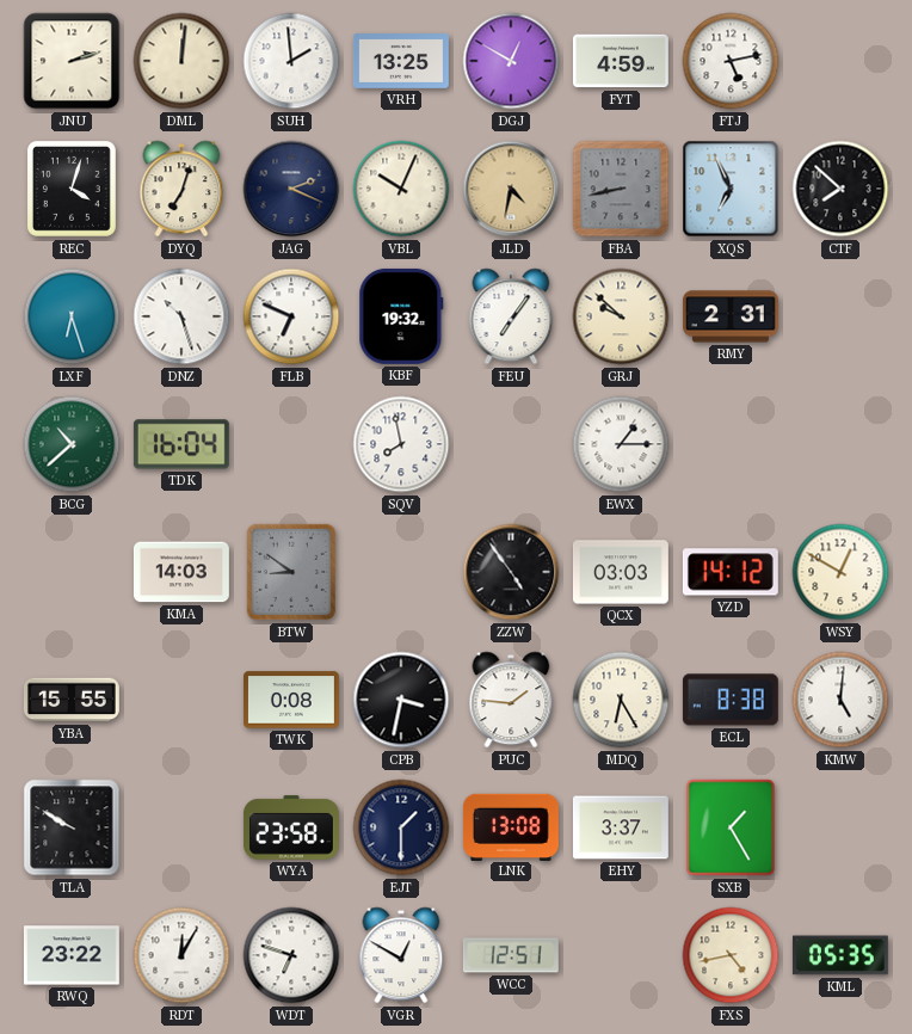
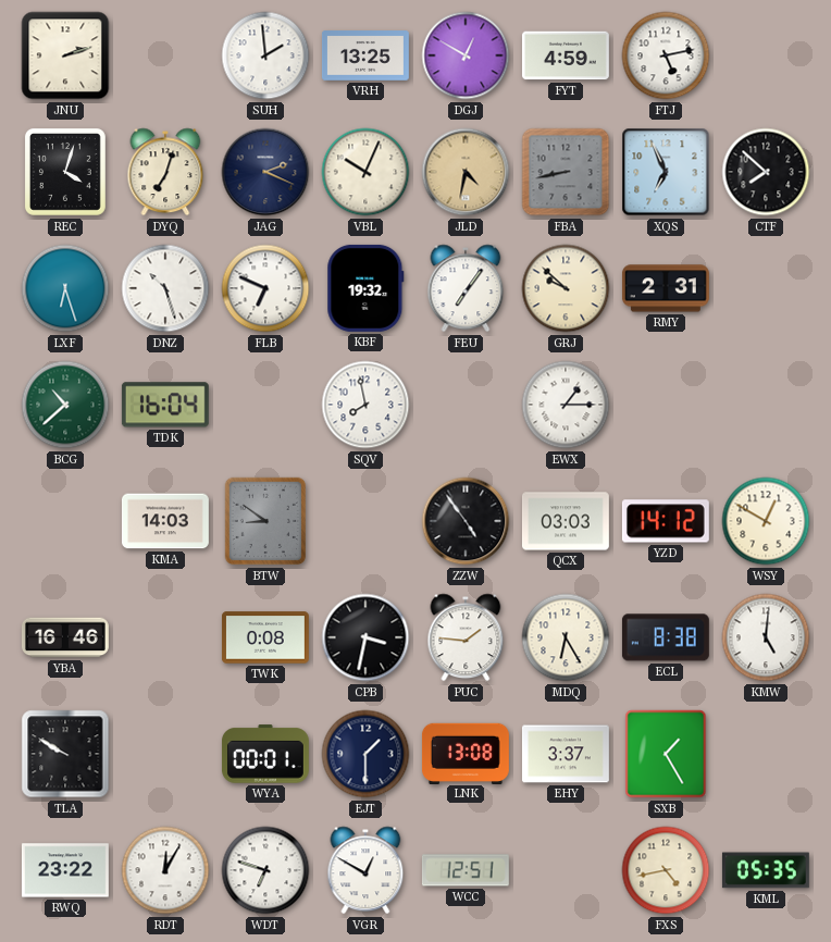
DML: 12:01 -> none (181, 61)
YBA: 15:55 -> 16:46 (65, 637)
WYA: 23:58 -> 00:01 (265, 754)
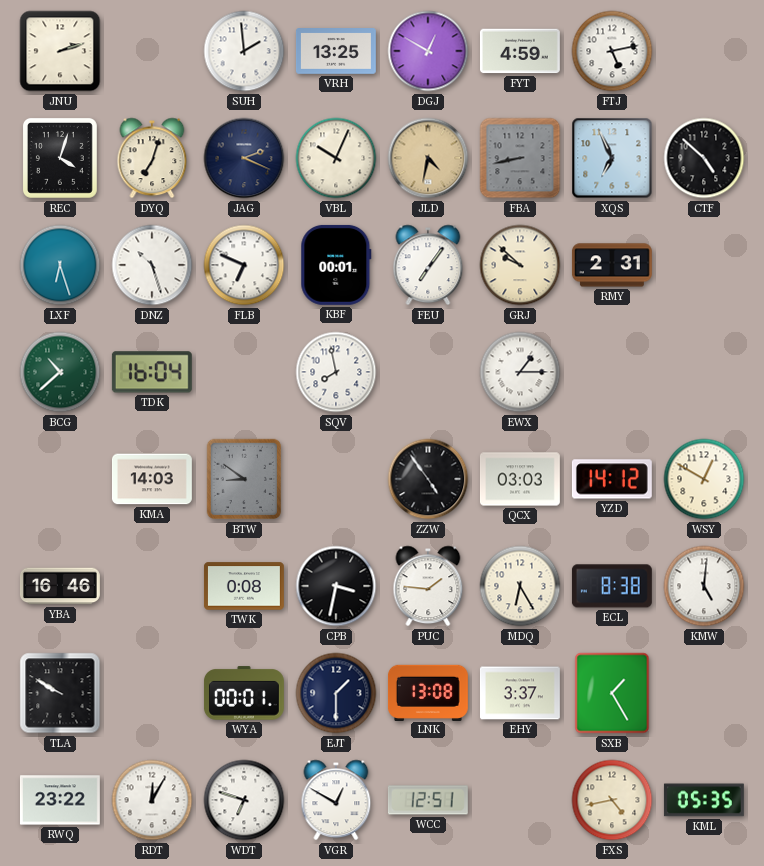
CTF: 7:52 -> 4:52 (704, 158)
KBF: 19:32 -> 00:01 (336, 265)
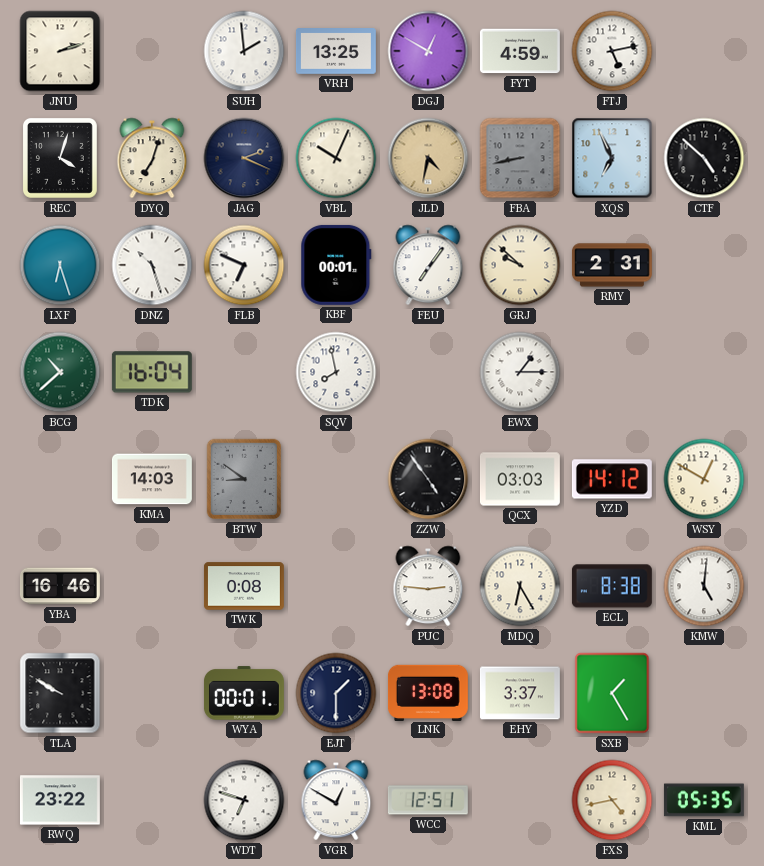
CPB: 3:32 -> none (336, 586)
PUC: 1:46 -> 2:46 (428, 586)
RDT: 12:05 -> none (152, 800)
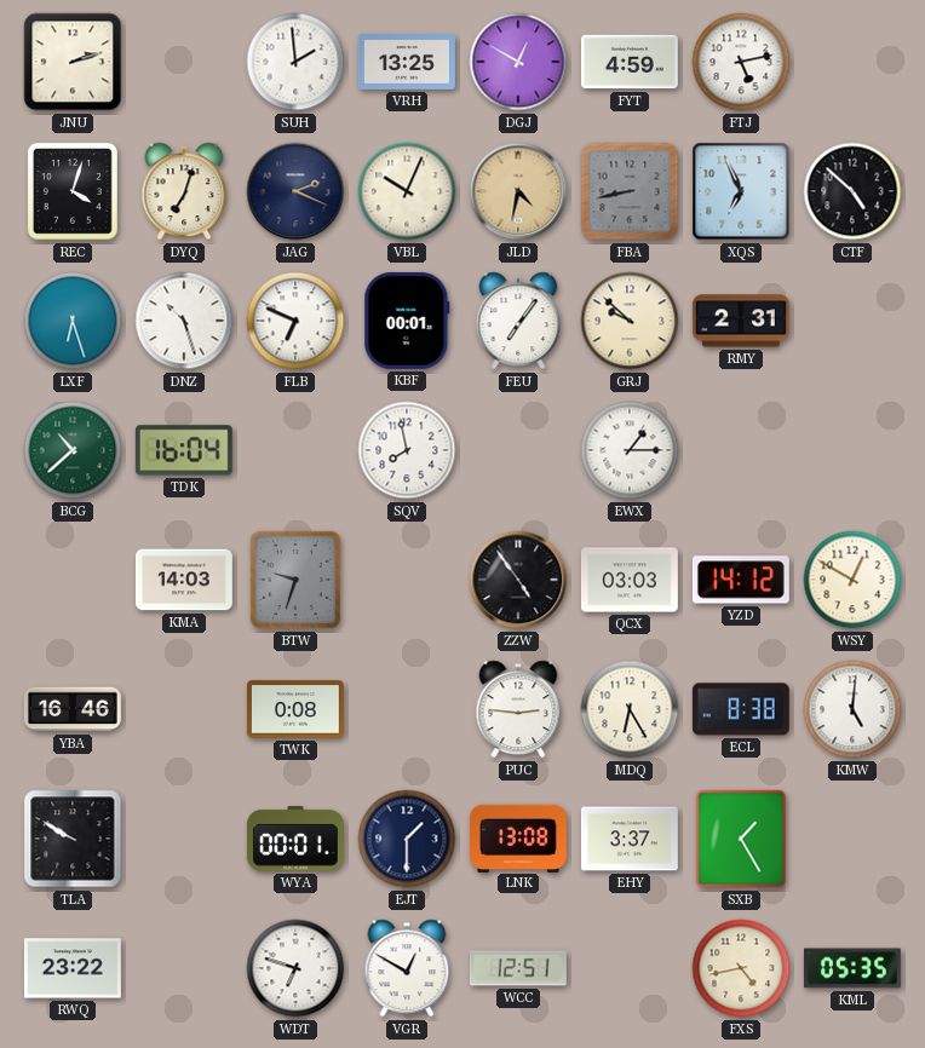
BTW: 8:51 -> 9:33 (295, 580)
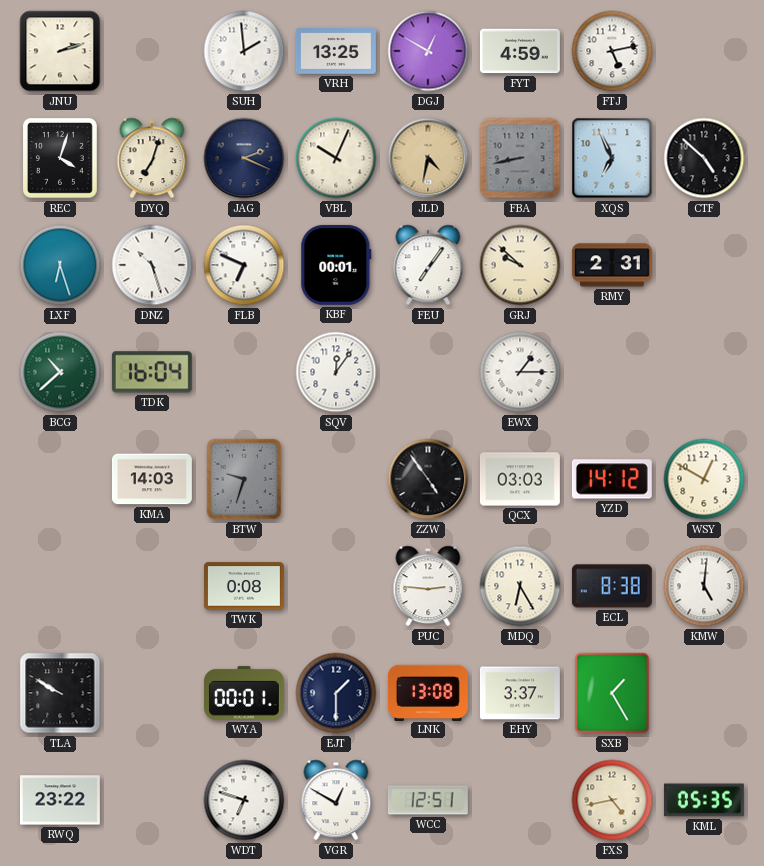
SQV: 7:58 -> 12:06 (336, 372)
YBA: 16:46 -> none (73, 709)
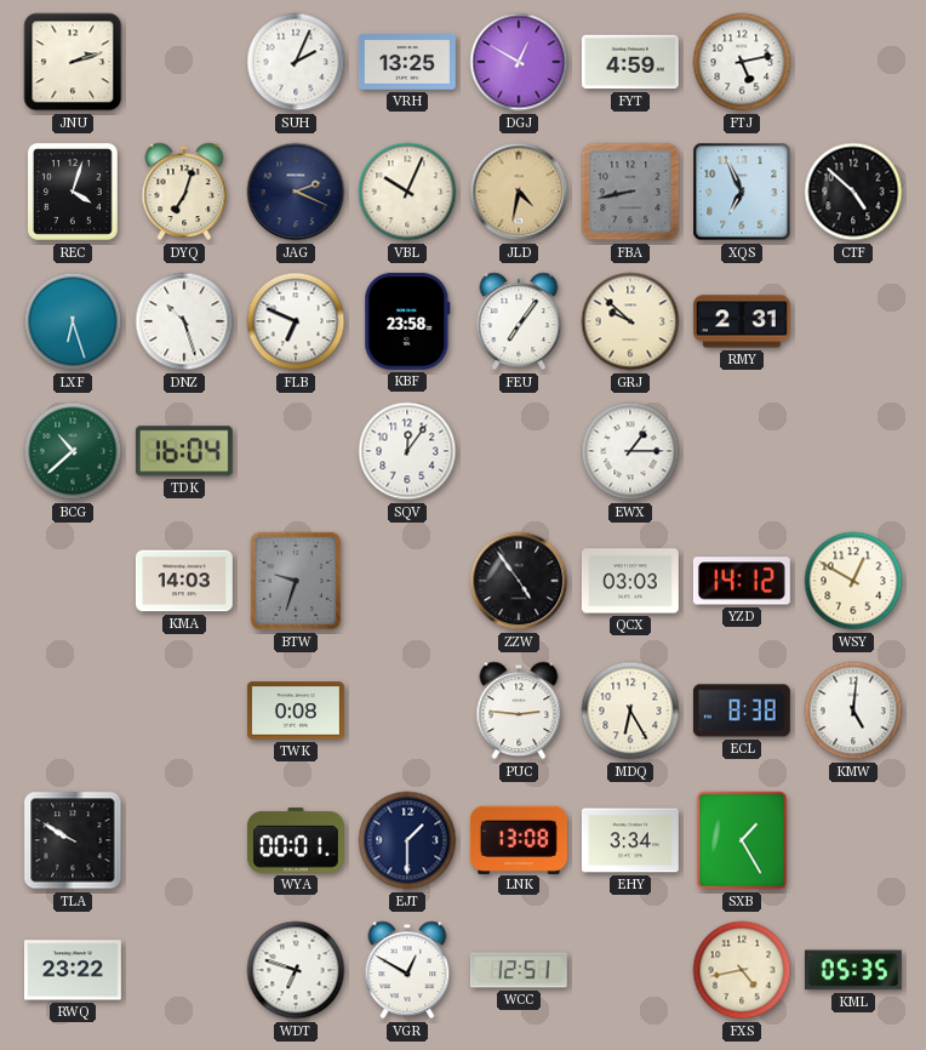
SUH: 1:59 -> 2:04 (296, 62)
KBF: 00:01 -> 23:58 (407, 321)
EHY: 3:37 -> 3:34 (630, 840)
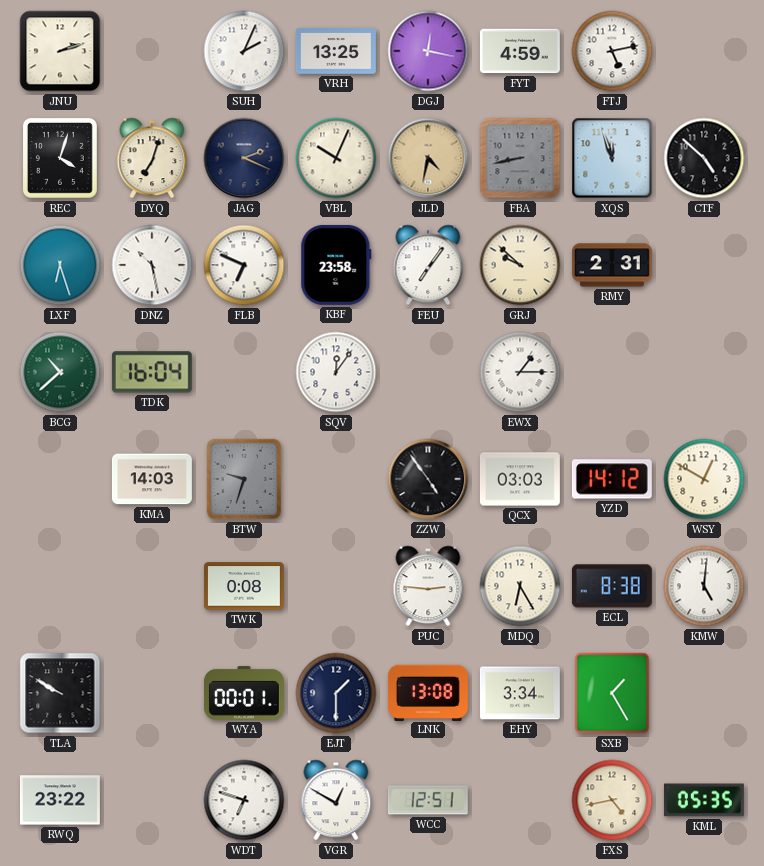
DGJ: 12:50 -> 12:17 (428, 51)
XQS: 6:56 -> 11:57 (612, 158)
DNZ: 10:27 -> 10:28 (152, 265)
